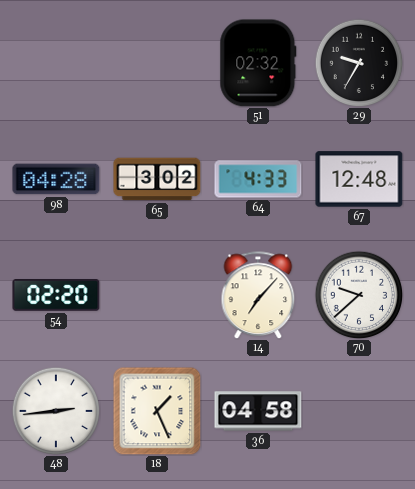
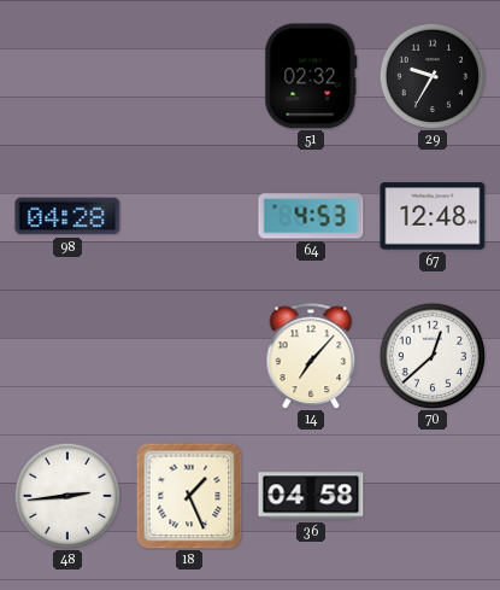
65: 3:02 -> none (157, 179)
64: 4:33 -> 4:53 (311, 216)
54: 02:20 -> none (56, 295)
70: 9:38 -> 12:38 (433, 356)
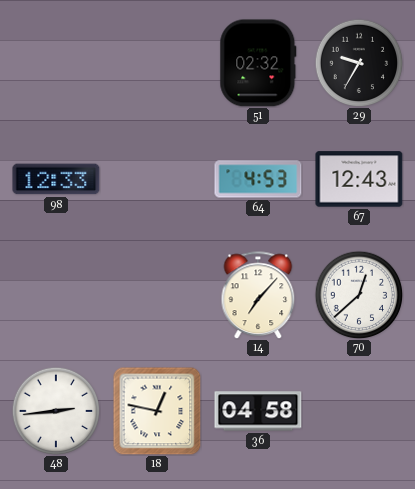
98: 04:28 -> 12:33 (56, 179)
67: 12:48 -> 12:43 (359, 179)
18: 1:26 -> 12:47 (157, 411)
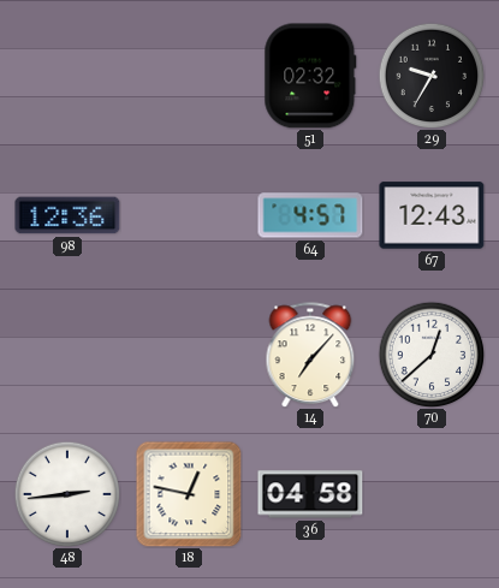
98: 12:33 -> 12:36 (67, 215)
64: 4:53 -> 4:57 (310, 215)
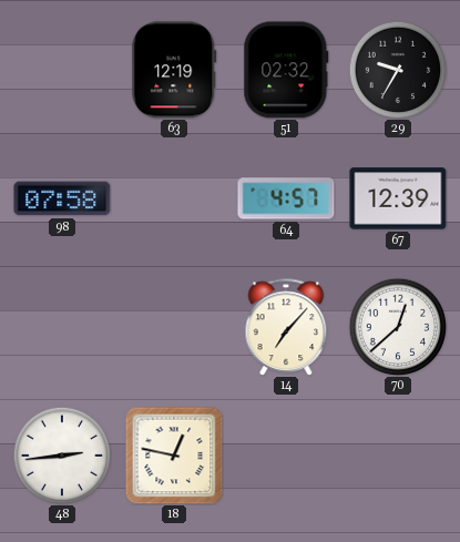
63: none -> 12:19 (174, 70)
98: 12:36 -> 07:58 (62, 198)
67: 12:43 -> 12:39 (398, 198)
36: 04:58 -> none (310, 494)
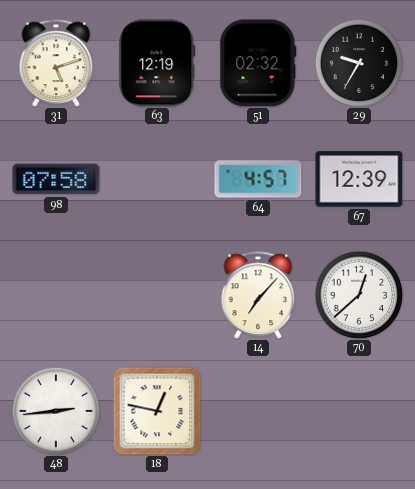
31: none -> 5:12 (56, 63)
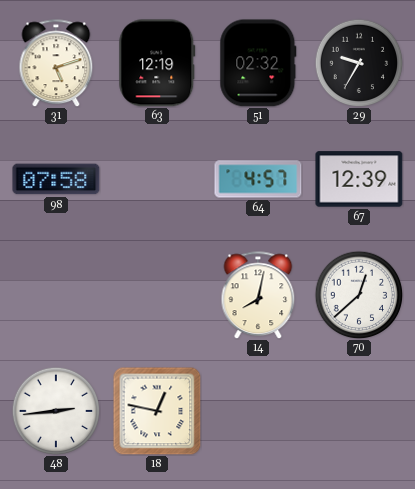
14: 7:07 -> 8:02 (258, 295)
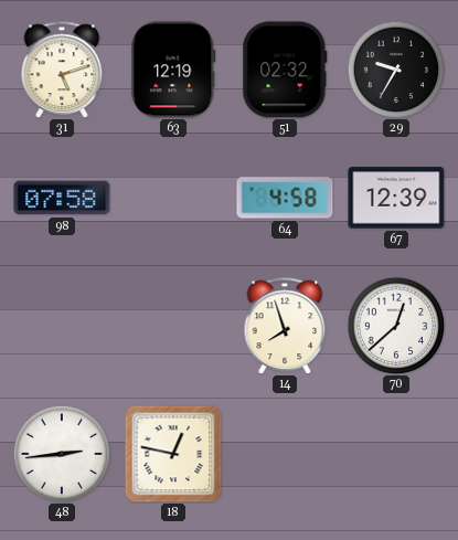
64: 4:57 -> 4:58 (285, 198)
14: 8:02 -> 7:57 (285, 326)
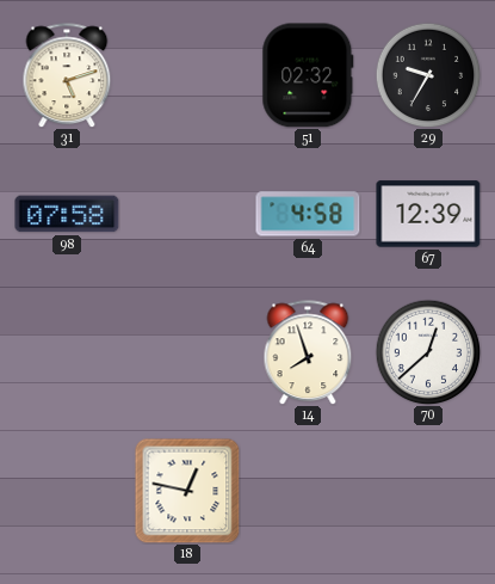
63: 12:19 -> none (173, 70)
48: 2:44 -> none (62, 454)
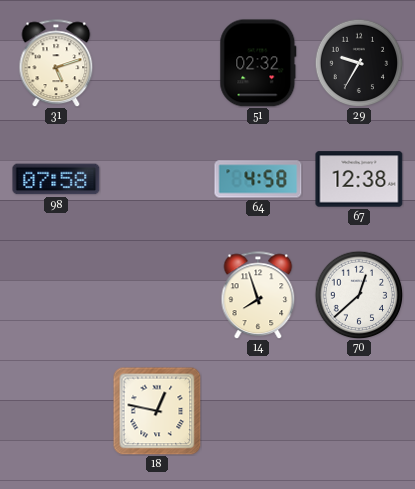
67: 12:39 -> 12:38 (359, 179)
